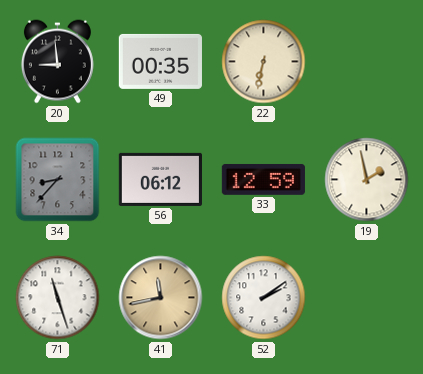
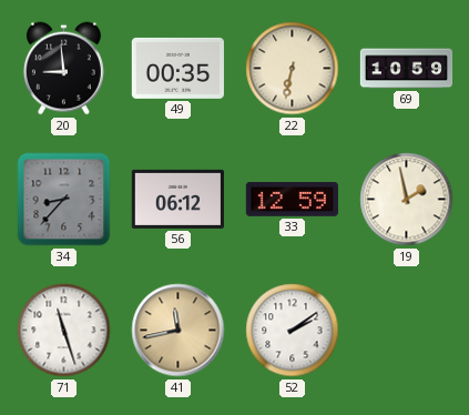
69: none -> 10:59 (407, 69)
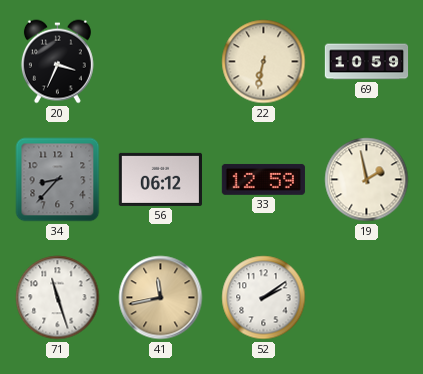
20: 8:59 -> 3:34 (57, 62)
49: 00:35 -> none (177, 68)
